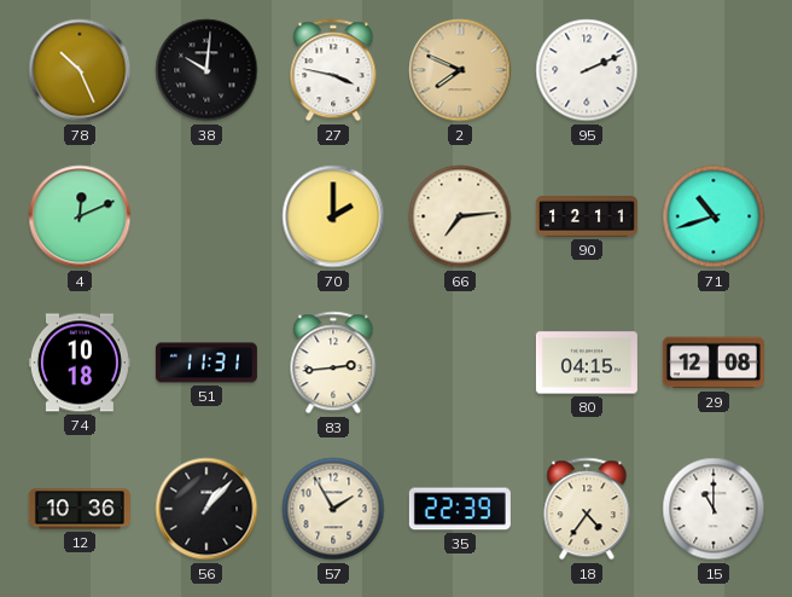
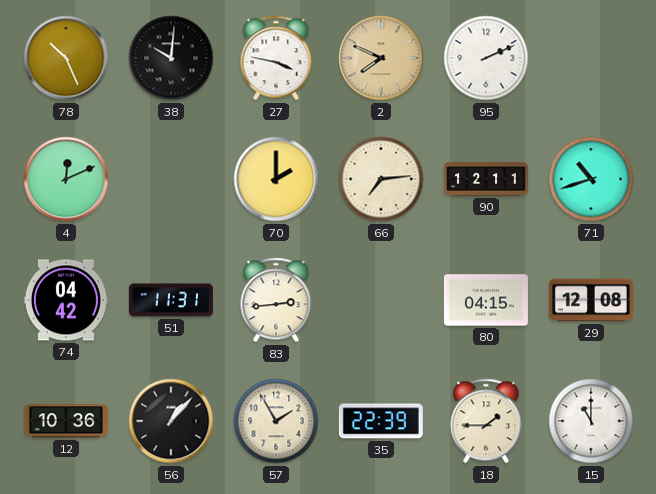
74: 10:18 -> 04:42 (66, 300)
18: 4:36 -> 1:45 (486, 421)
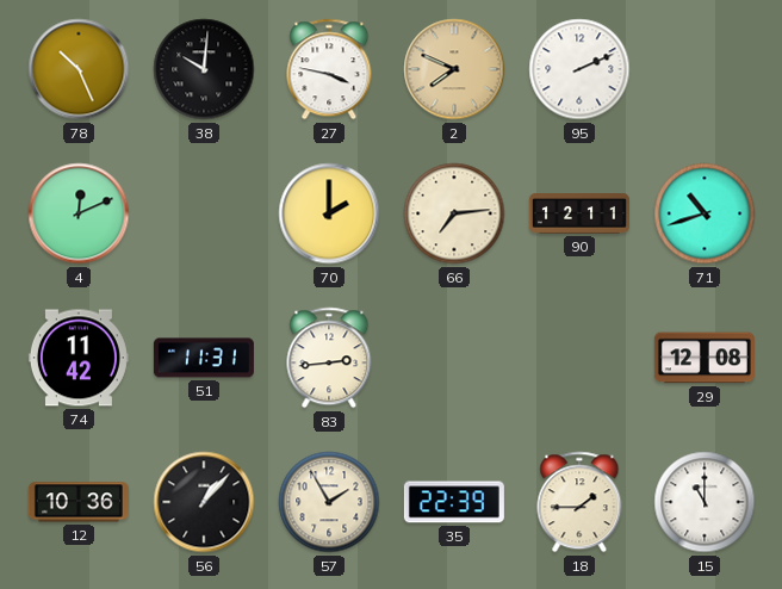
74: 04:42 -> 11:42 (79, 358)
80: 04:15 -> none (486, 300)
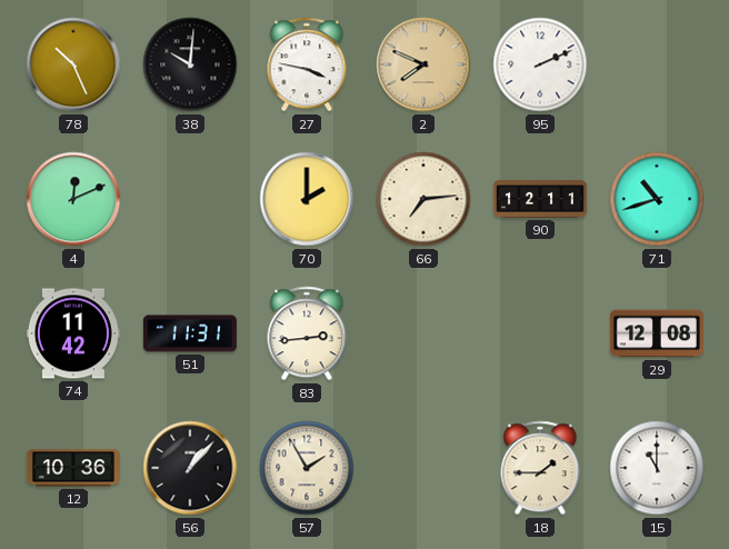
35: 22:39 -> none (454, 502)
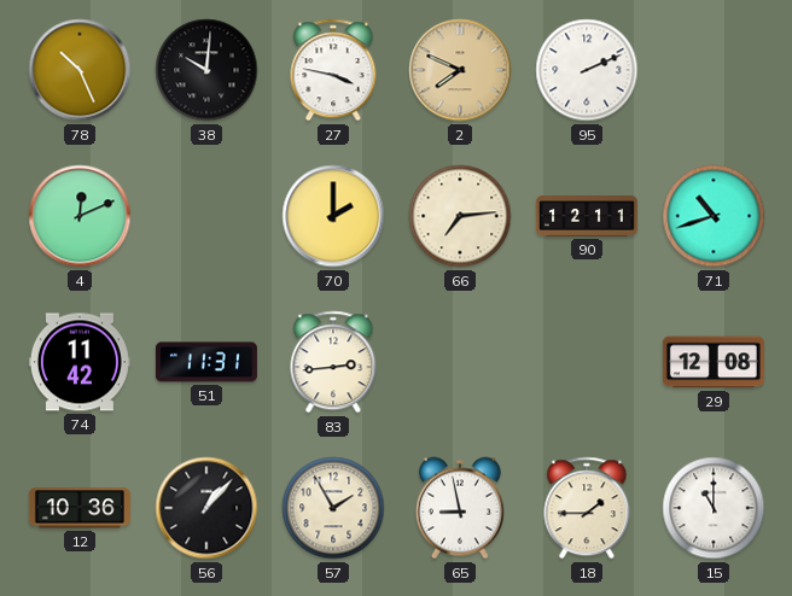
65: none -> 8:58 (460, 508)
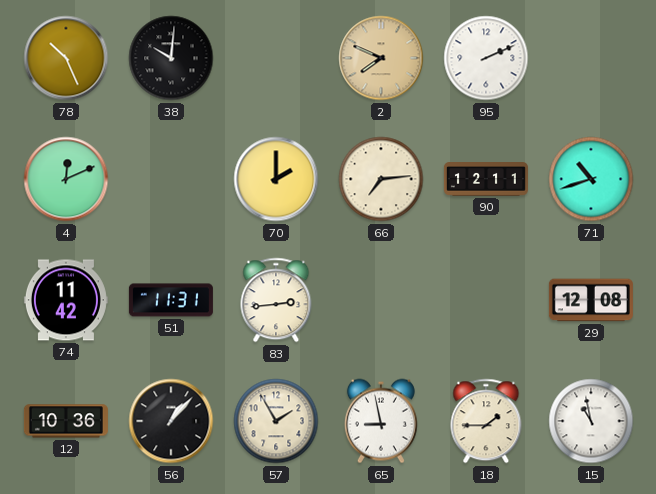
27: 3:47 -> none (333, 70)
15: 11:00 -> 10:58 (591, 421)
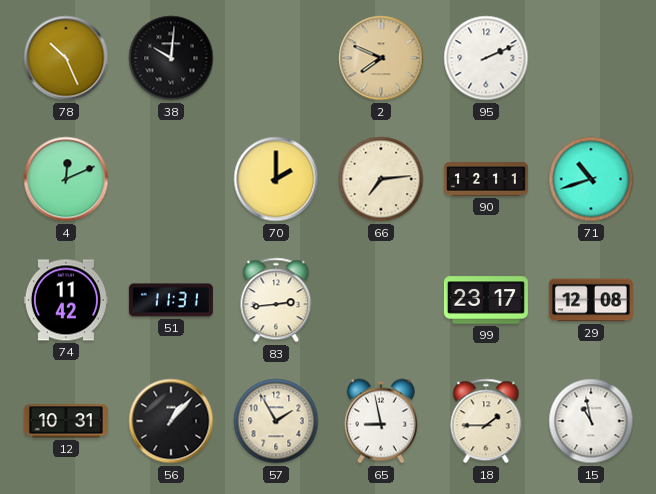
99: none -> 23:17 (486, 300)
12: 10:36 -> 10:31 (66, 421)
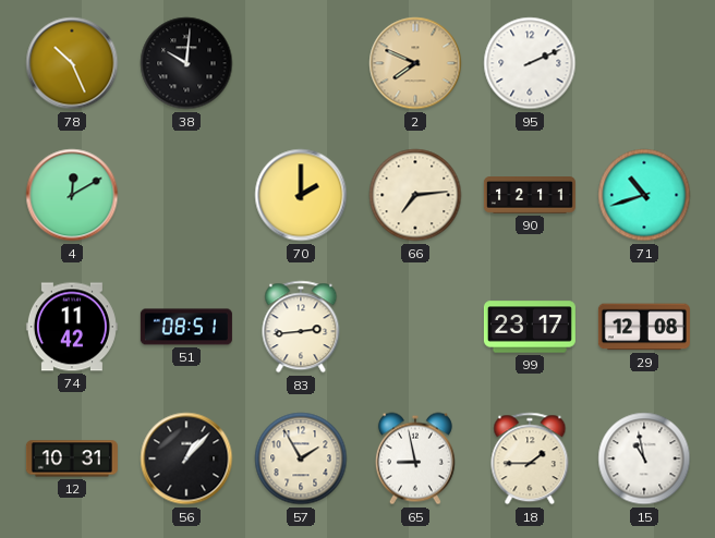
4: 12:11 -> 12:10 (72, 195)
51: 11:31 -> 08:51 (186, 327)
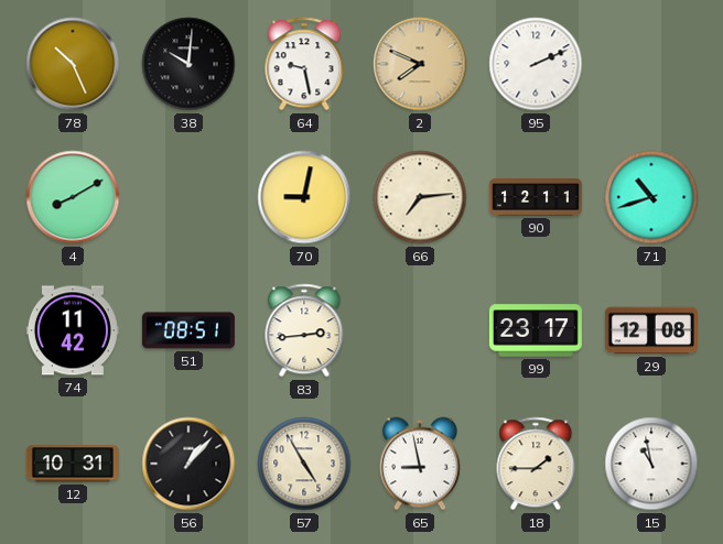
64: none -> 9:28 (304, 64)
4: 12:10 -> 8:10 (73, 197)
70: 2:00 -> 9:02 (304, 197)
57: 1:55 -> 4:55 (304, 464)
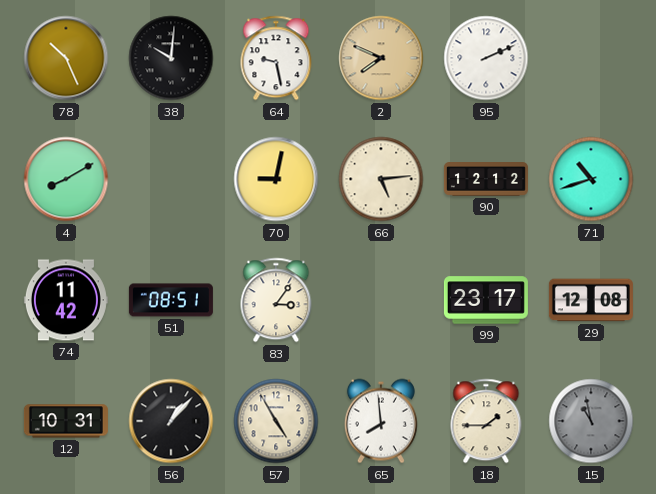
66: 7:14 -> 5:14 (381, 179)
90: 12:11 -> 12:12 (486, 180)
83: 2:44 -> 3:06 (276, 300)
65: 8:58 -> 7:59 (381, 421)
15 dial: white -> grey (591, 421)
